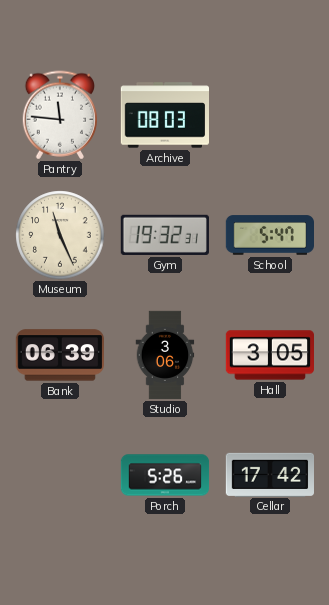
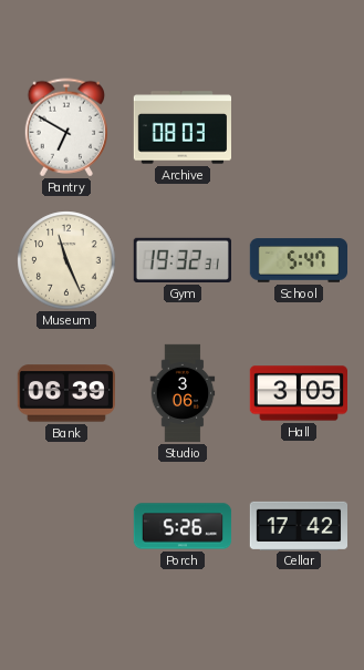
Pantry: 11:46 -> 6:50 (65, 127)
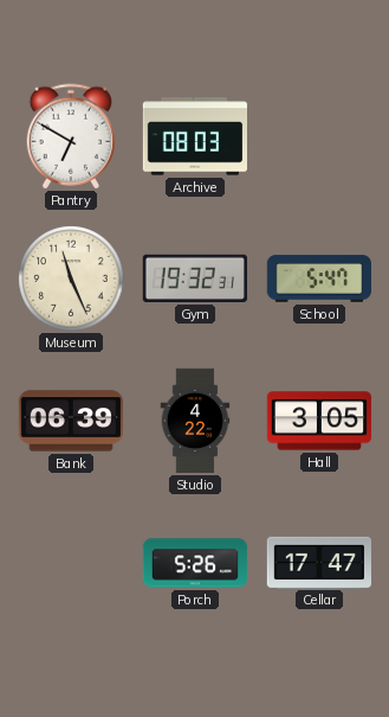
Studio: 3:06 -> 4:22 (195, 421)
Cellar: 17:42 -> 17:47 (318, 562)
